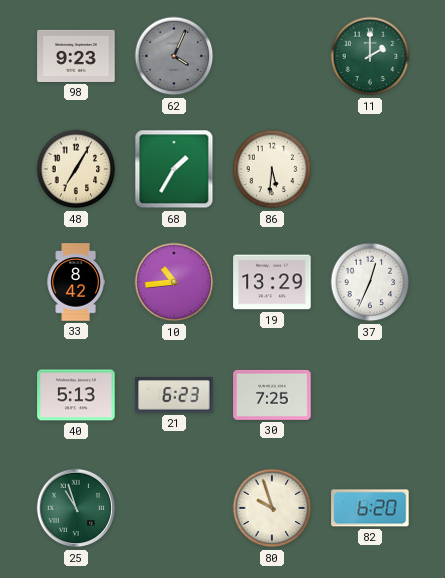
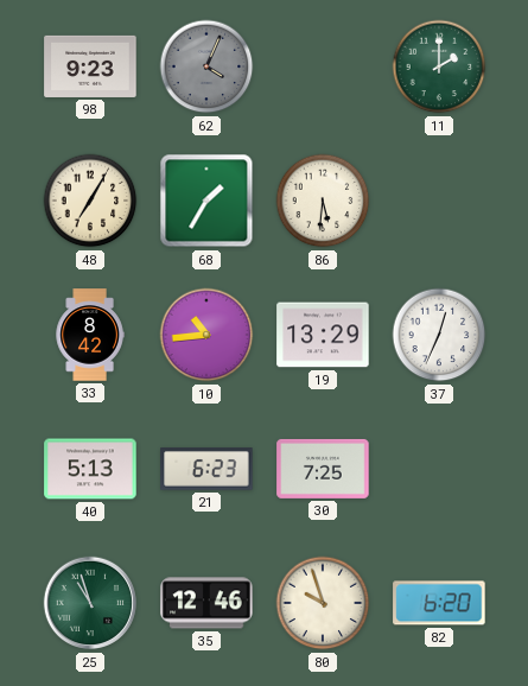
35: none -> 12:46 (206, 603)
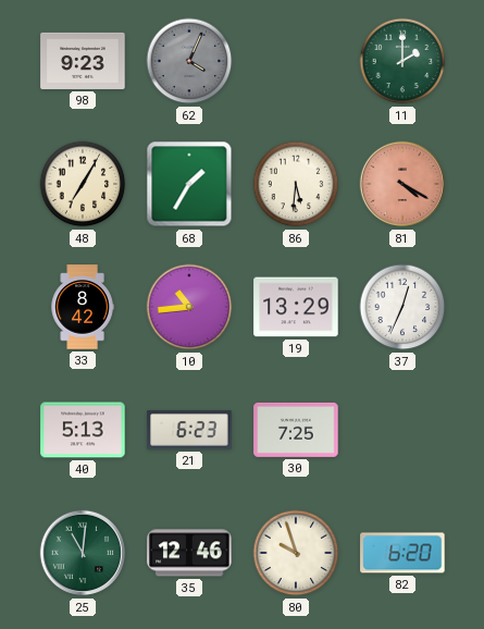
81: none -> 4:20 (402, 184)
25: 10:57 -> 11:01 (83, 553)
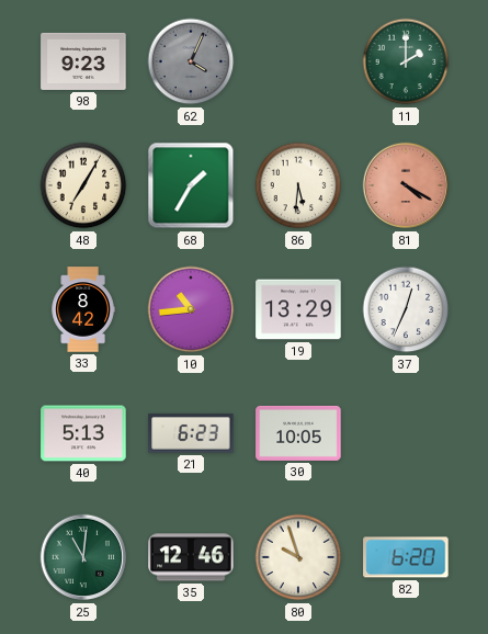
30: 7:25 -> 10:05 (298, 433)
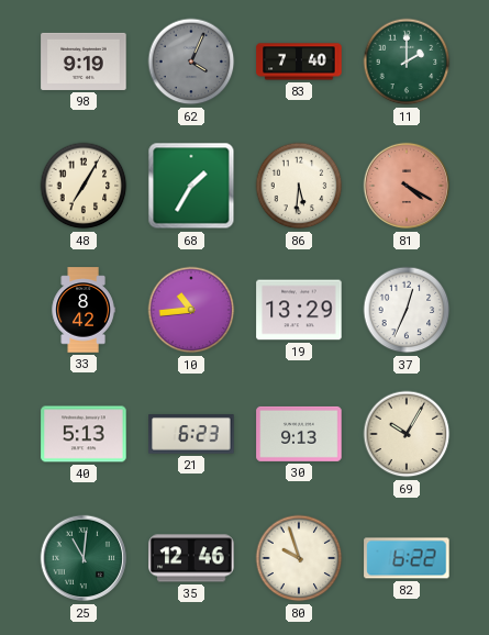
98: 9:23 -> 9:19 (84, 62)
83: none -> 7:40 (299, 62)
30: 10:05 -> 9:13 (299, 434)
69: none -> 10:05 (407, 434)
82: 6:20 -> 6:22 (407, 558)
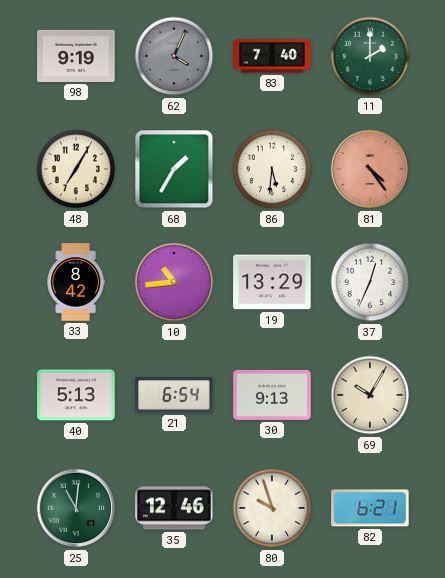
81: 4:20 -> 4:24 (370, 169)
21: 6:23 -> 6:54 (174, 395)
82: 6:22 -> 6:21 (370, 508)
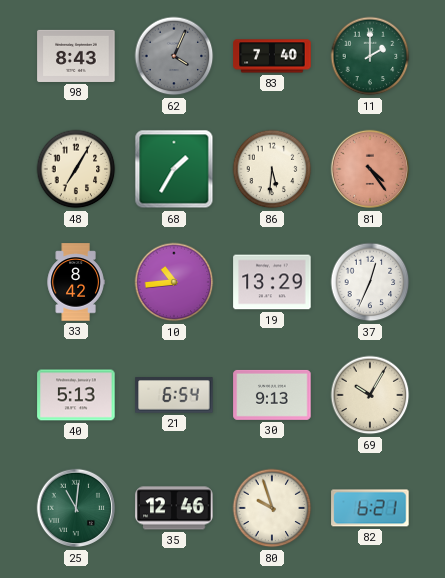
98: 9:19 -> 8:43 (76, 56)
